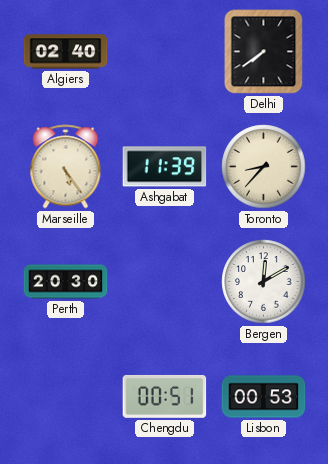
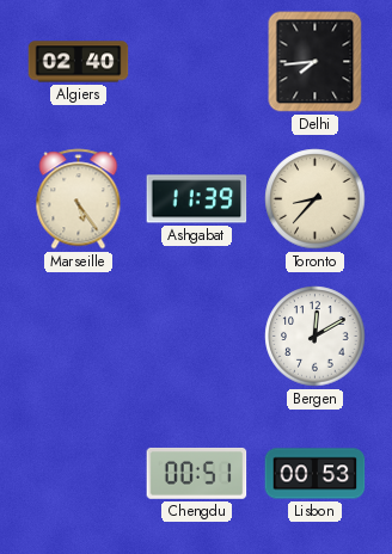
Delhi: 7:39 -> 7:44 (316, 62)
Perth: 20:30 -> none (66, 282)
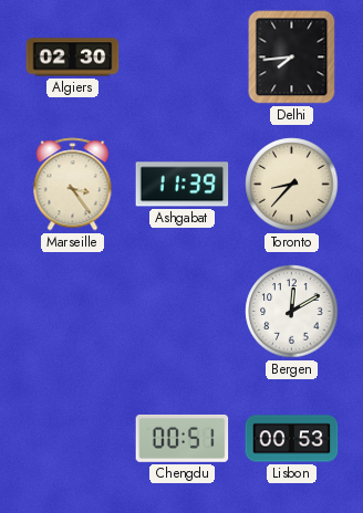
Algiers: 02:40 -> 02:30 (73, 57)
Marseille: 5:24 -> 3:24 (73, 185)
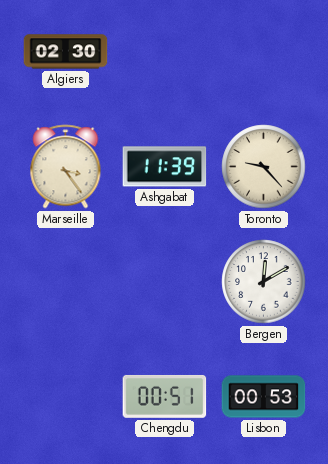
Delhi: 7:44 -> none (292, 57)
Toronto: 8:37 -> 9:23 (264, 167)
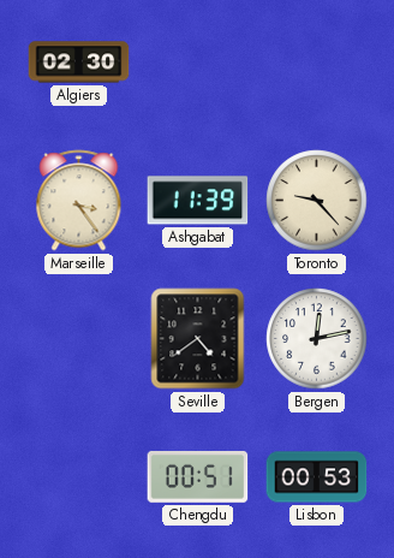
Seville: none -> 4:39 (198, 339)
Bergen: 12:10 -> 12:13 (317, 339)
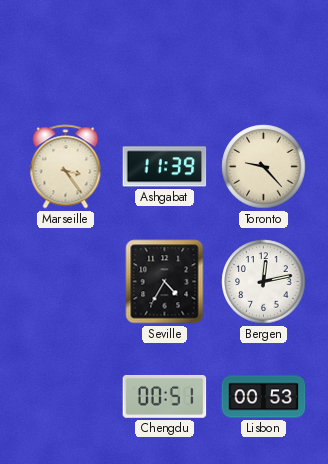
Algiers: 02:30 -> none (79, 63)
Seville: 4:39 -> 4:35 (165, 282)
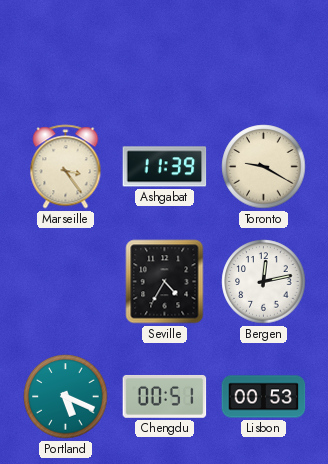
Toronto: 9:23 -> 9:20 (264, 167)
Portland: none -> 5:19 (66, 397)
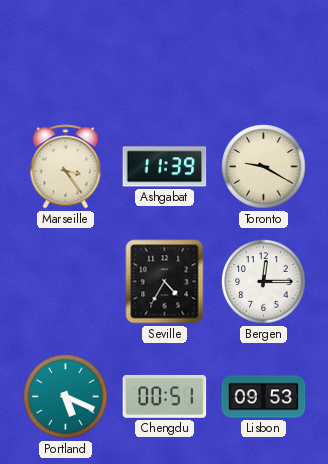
Bergen: 12:13 -> 12:15 (264, 282)
Lisbon: 00:53 -> 09:53 (264, 397)
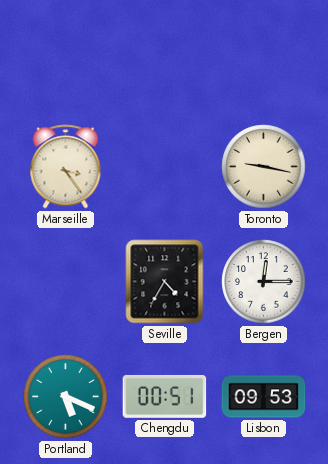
Ashgabat: 11:39 -> none (165, 167)
Toronto: 9:20 -> 9:17 (264, 167)
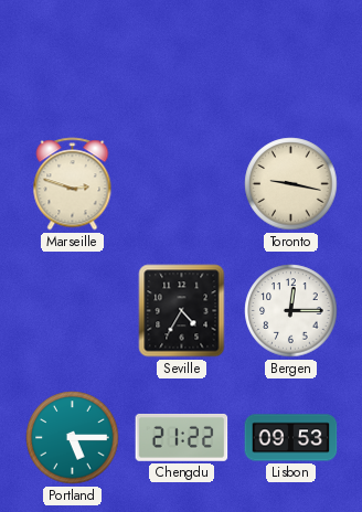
Marseille: 3:24 -> 2:48 (73, 184)
Portland: 5:19 -> 5:15 (73, 438)
Chengdu: 00:51 -> 21:22 (182, 437)
